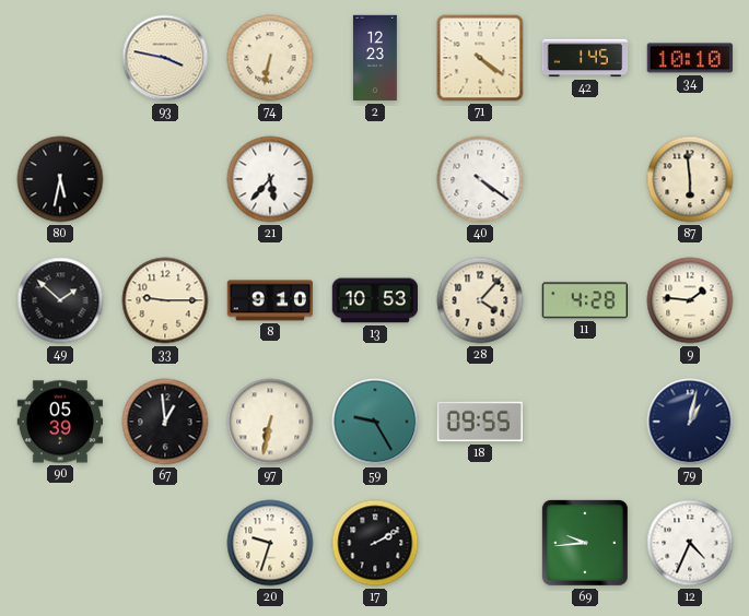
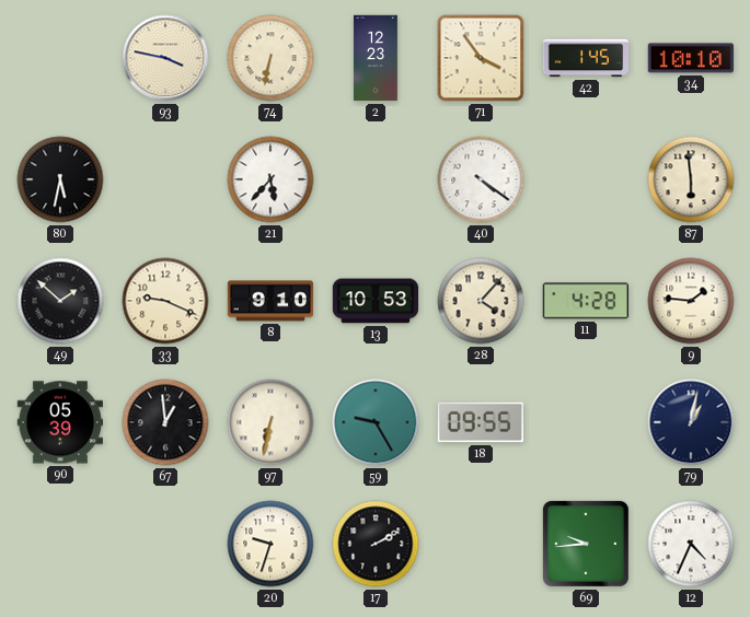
71: 4:21 -> 3:54 (481, 58)
33: 9:15 -> 9:19 (165, 301)
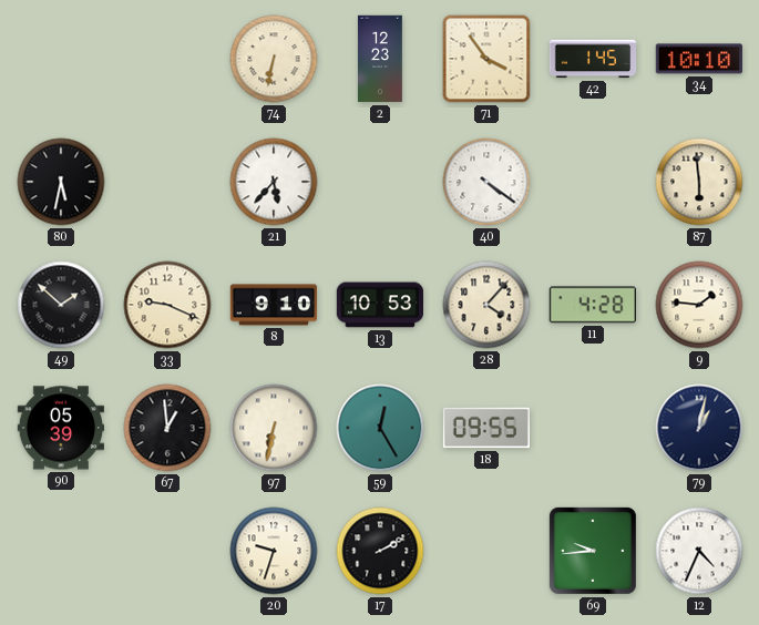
93: 3:47 -> none (165, 58)
59: 9:25 -> 12:25 (380, 428)
